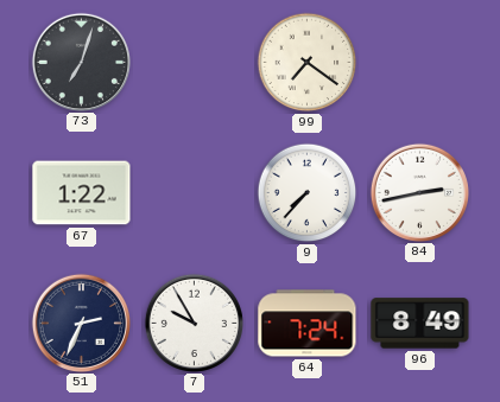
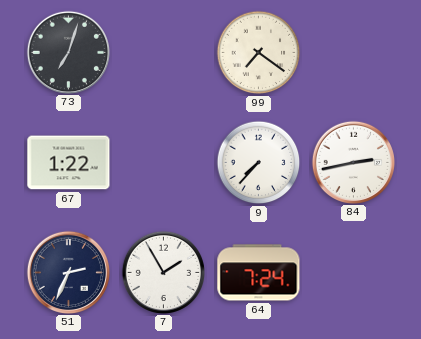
7: 9:55 -> 1:55 (163, 272)
96: 8:49 -> none (420, 324)
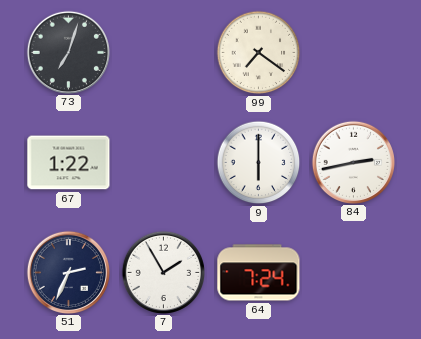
9: 7:37 -> 6:00 (259, 163)
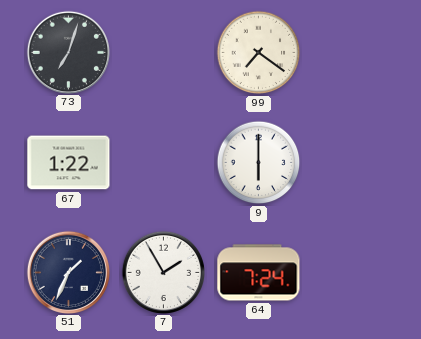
84: 2:43 -> none (353, 162)
51: 2:34 -> 1:34 (68, 272)
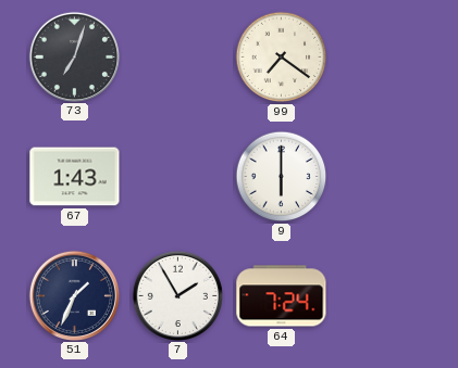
67: 1:22 -> 1:43 (75, 177)
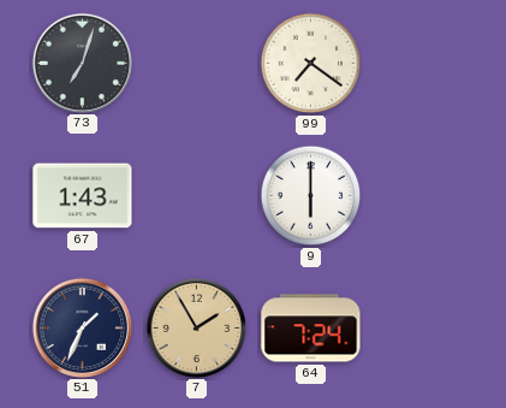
7 dial: white -> champagne (196, 327)
